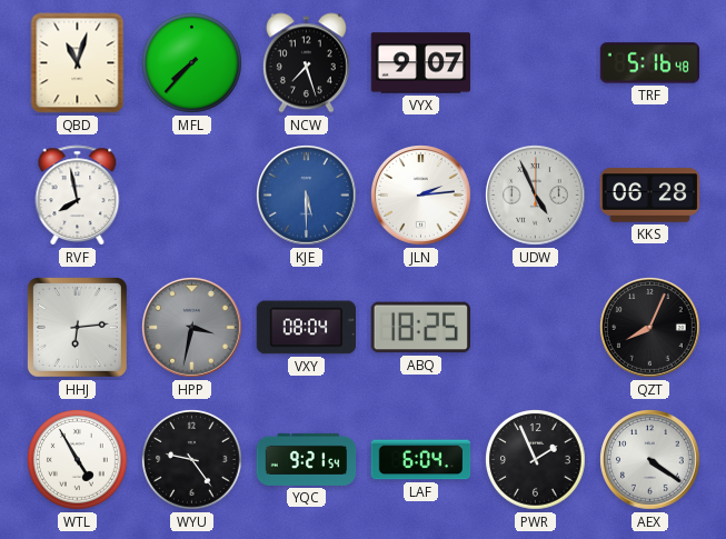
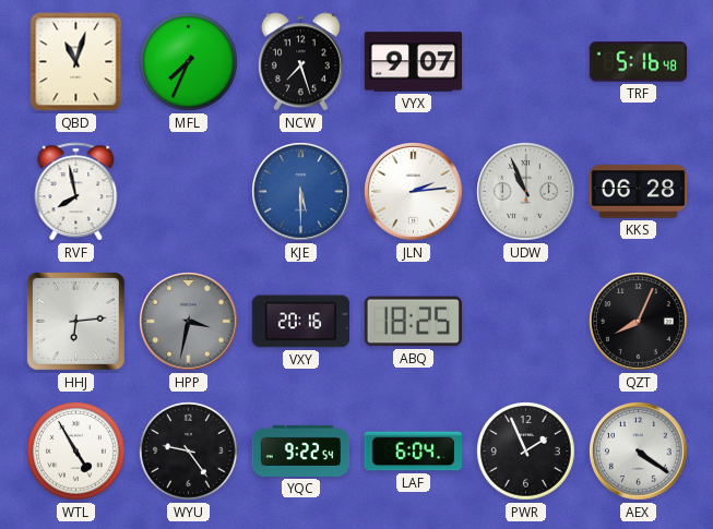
MFL: 7:37 -> 7:34 (189, 62)
UDW: 4:56 -> 10:56 (526, 192)
VXY: 08:04 -> 20:16 (300, 322)
YQC: 9:21 -> 9:22 (301, 450)
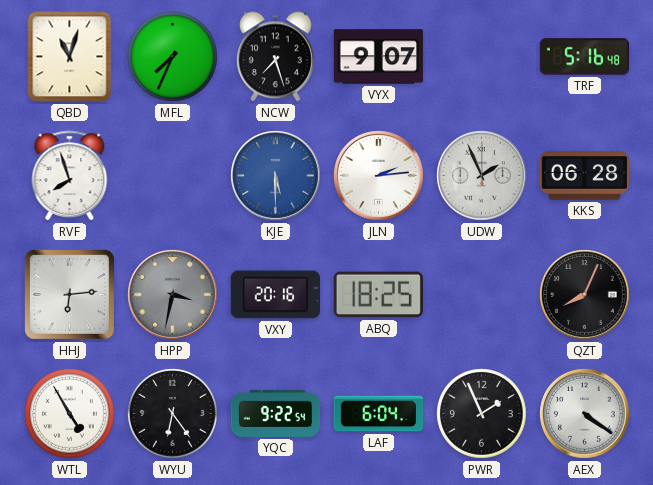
RVF: 7:58 -> 7:57 (70, 176)
UDW: 10:56 -> 1:56 (482, 176)
WYU: 9:24 -> 6:24 (173, 414)
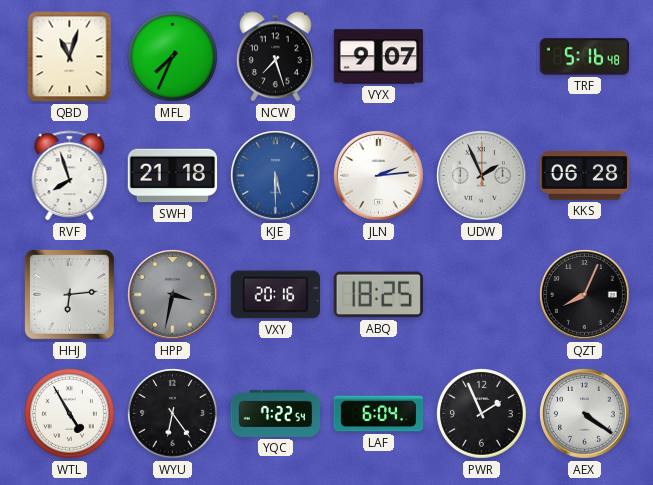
SWH: none -> 21:18 (173, 176)
YQC: 9:22 -> 7:22 (276, 413)
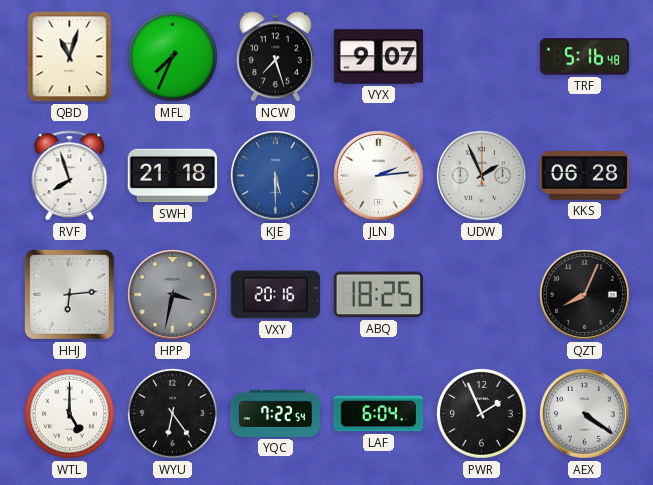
WTL: 4:55 -> 5:00 (70, 414)
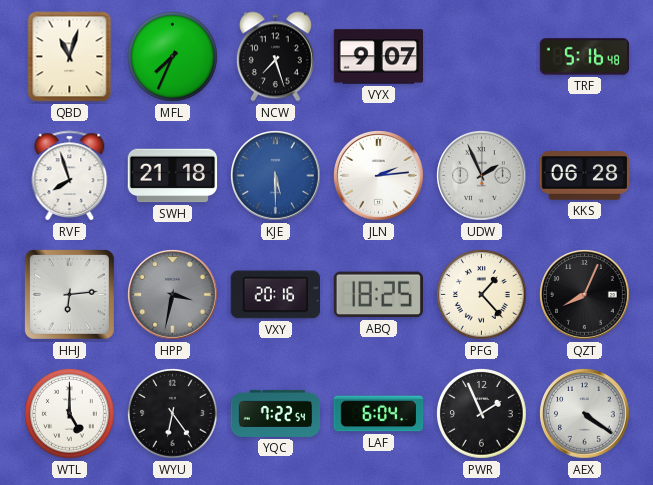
PFG: none -> 1:23 (482, 295)
